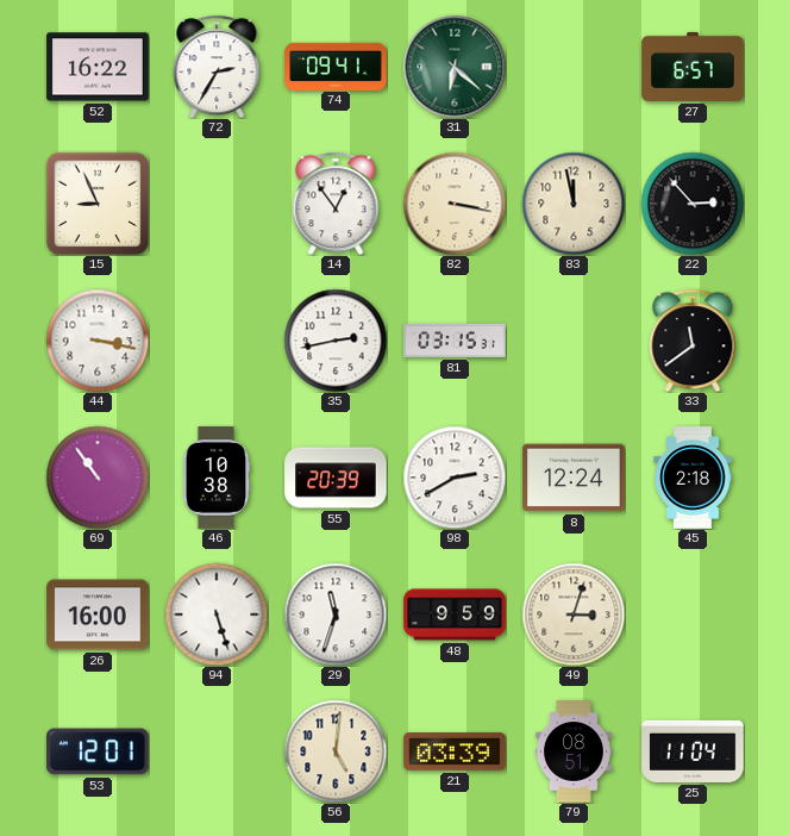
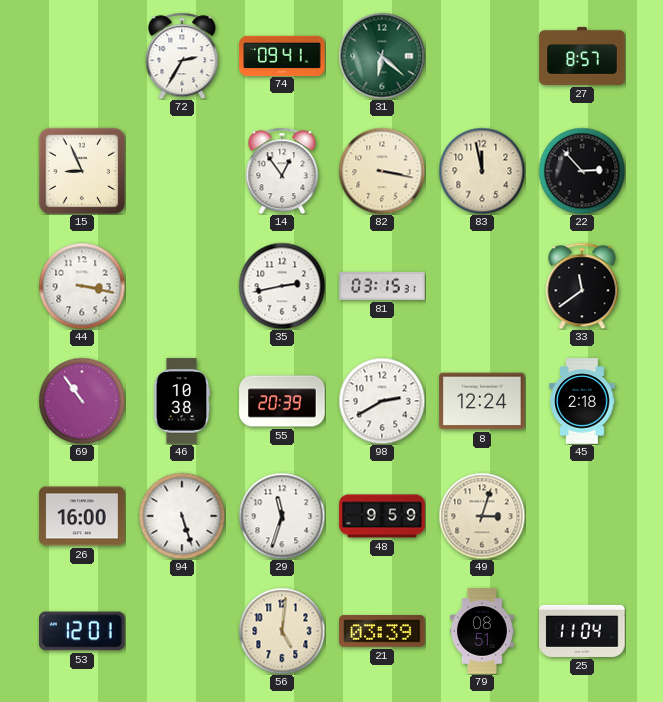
52: 16:22 -> none (98, 67)
27: 6:57 -> 8:57 (582, 56)
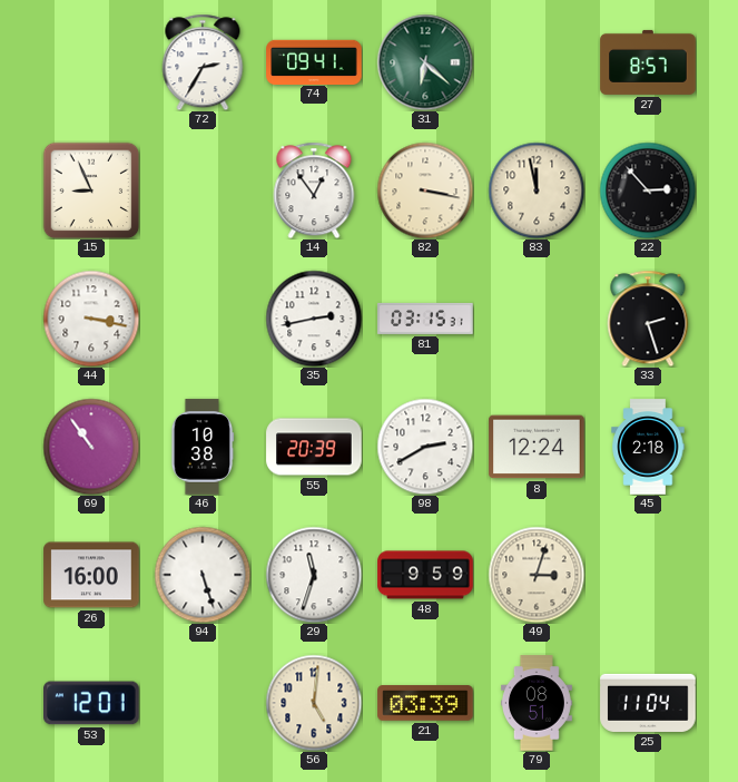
33: 11:39 -> 2:27 (648, 319)
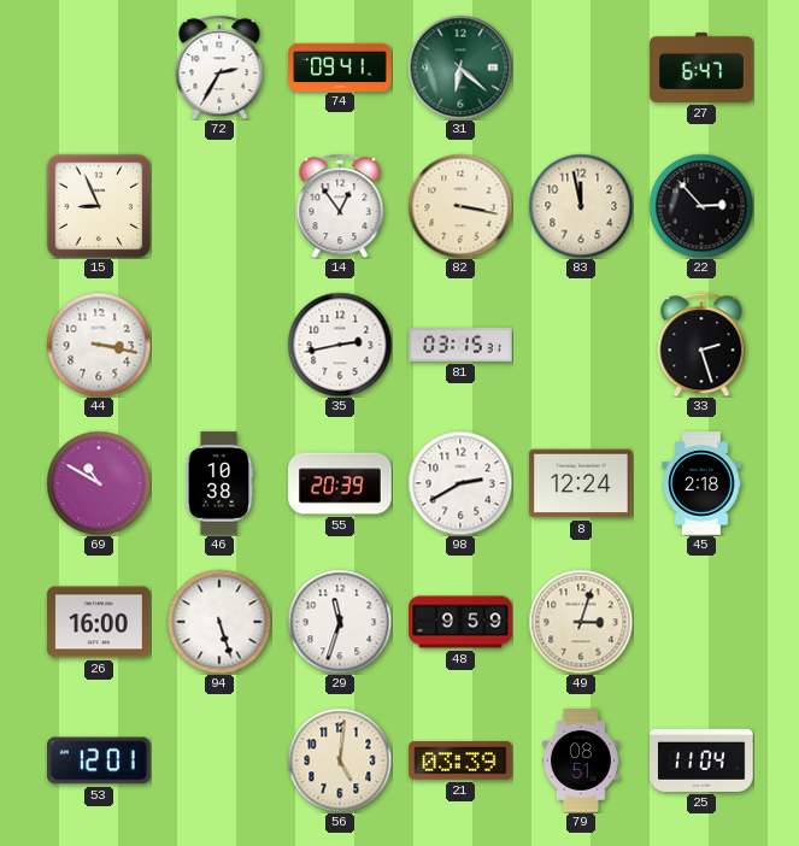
27: 8:57 -> 6:47 (701, 67)
69: 10:54 -> 10:50 (99, 483)
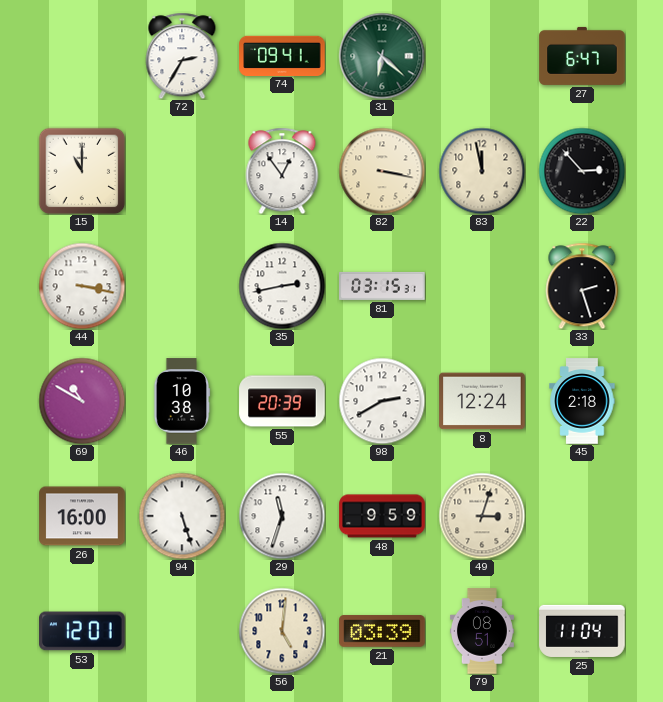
15: 8:56 -> 11:00 (82, 171)
